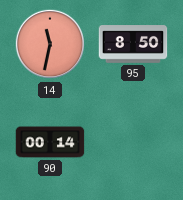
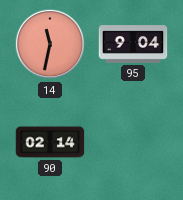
95: 8:50 -> 9:04 (133, 44)
90: 00:14 -> 02:14 (50, 142)
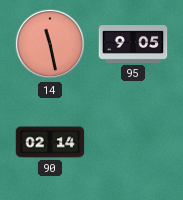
14: 11:32 -> 11:28 (50, 44)
95: 9:04 -> 9:05 (133, 44)
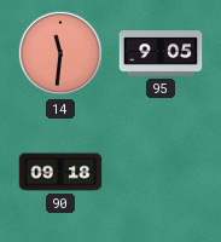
14: 11:28 -> 11:31 (60, 53)
90: 02:14 -> 09:18 (60, 172)
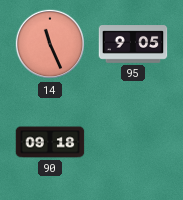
14: 11:31 -> 11:26 (50, 44)
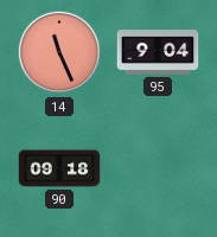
95: 9:05 -> 9:04 (158, 52)
